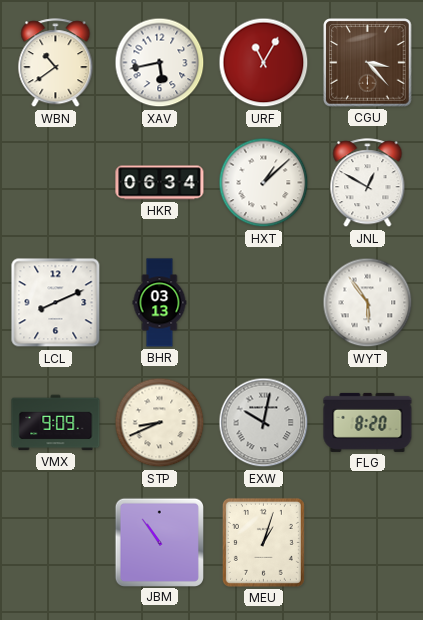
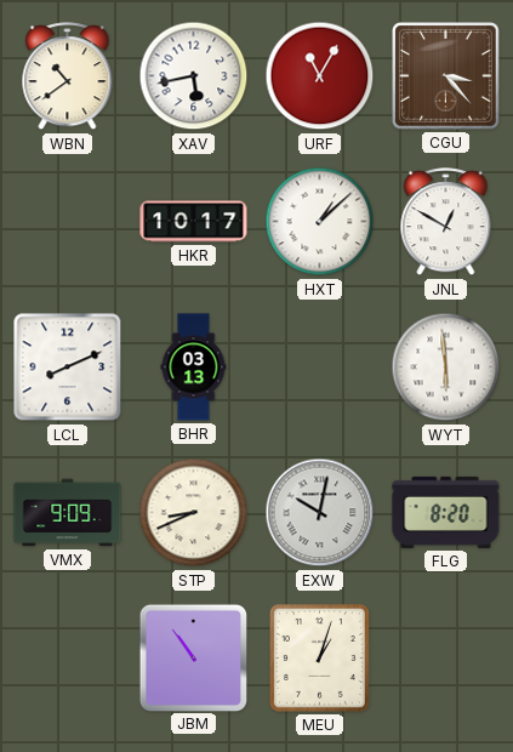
HKR: 06:34 -> 10:17 (194, 222)
WYT: 5:54 -> 5:59 (446, 368)
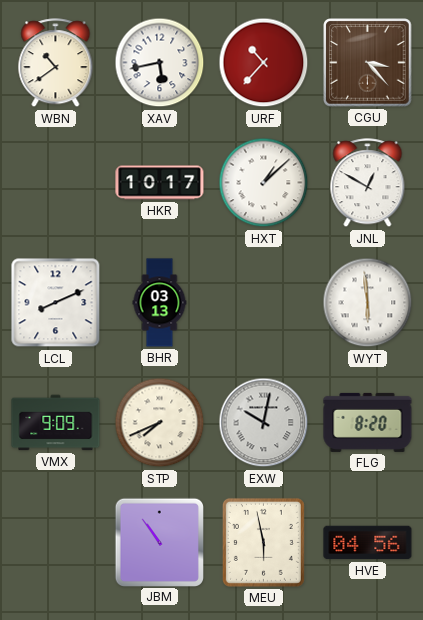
URF: 11:05 -> 10:37 (264, 63)
STP: 8:41 -> 7:41 (160, 423)
MEU: 1:03 -> 5:58 (263, 542)
HVE: none -> 04:56 (368, 543)
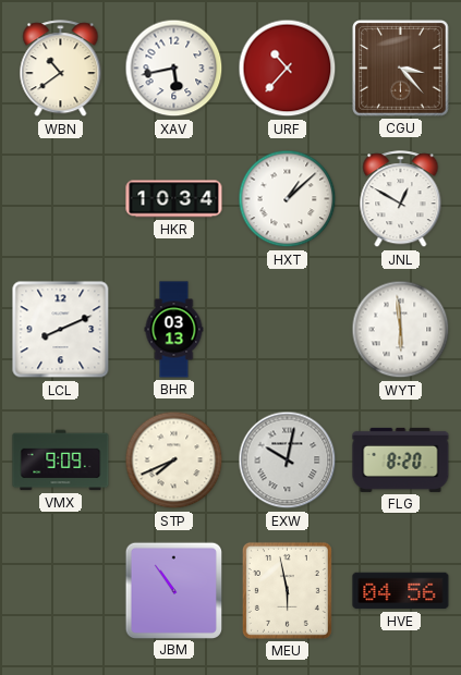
HKR: 10:17 -> 10:34 (174, 199)
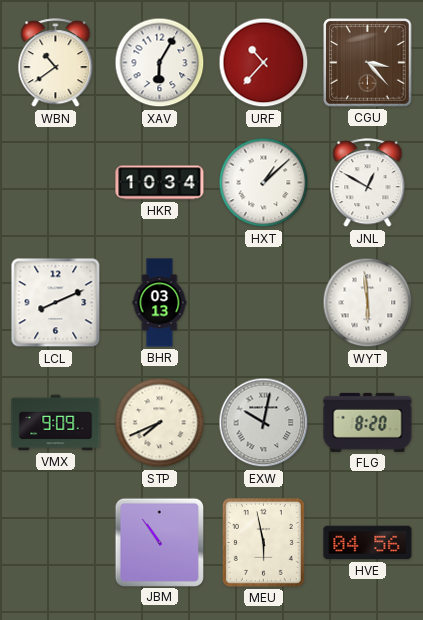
XAV: 5:43 -> 6:05 (160, 63)
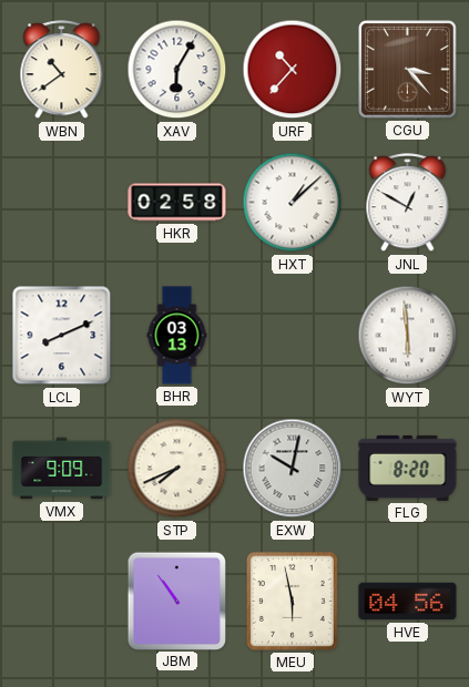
HKR: 10:34 -> 02:58 (177, 203)
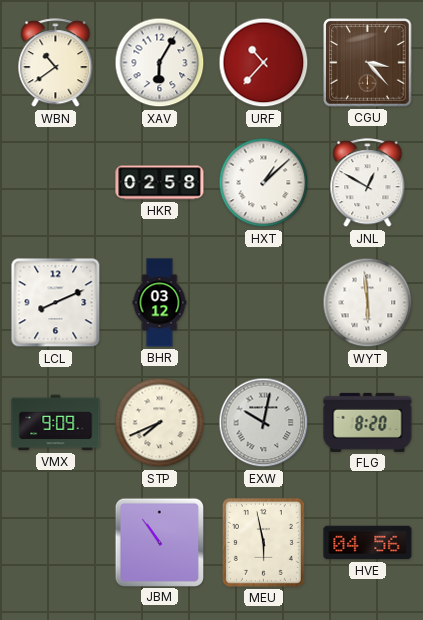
BHR: 03:13 -> 03:12 (160, 303)
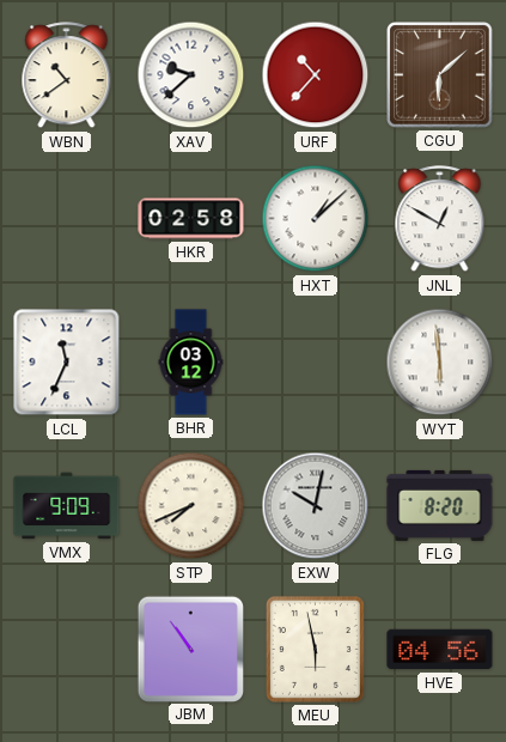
XAV: 6:05 -> 9:38 (191, 75)
CGU: 3:23 -> 6:08 (440, 75)
LCL: 8:11 -> 11:34 (67, 363)
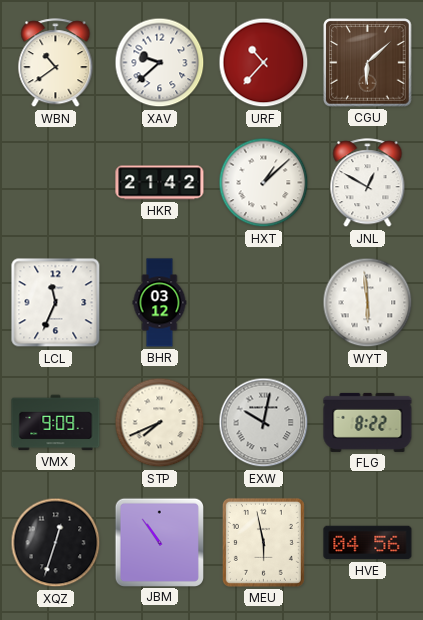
HKR: 02:58 -> 21:42 (160, 183)
FLG: 8:20 -> 8:22 (368, 422)
XQZ: none -> 12:33 (56, 543)
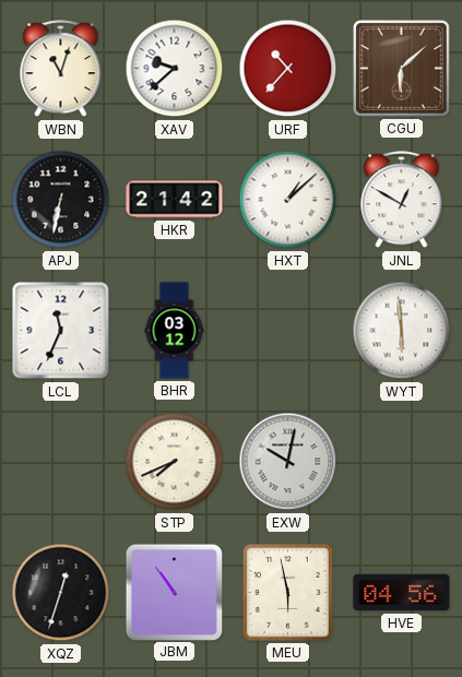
WBN: 10:39 -> 11:03 (61, 69)
APJ: none -> 6:32 (61, 200)
VMX: 9:09 -> none (56, 423)
FLG: 8:22 -> none (368, 422)
